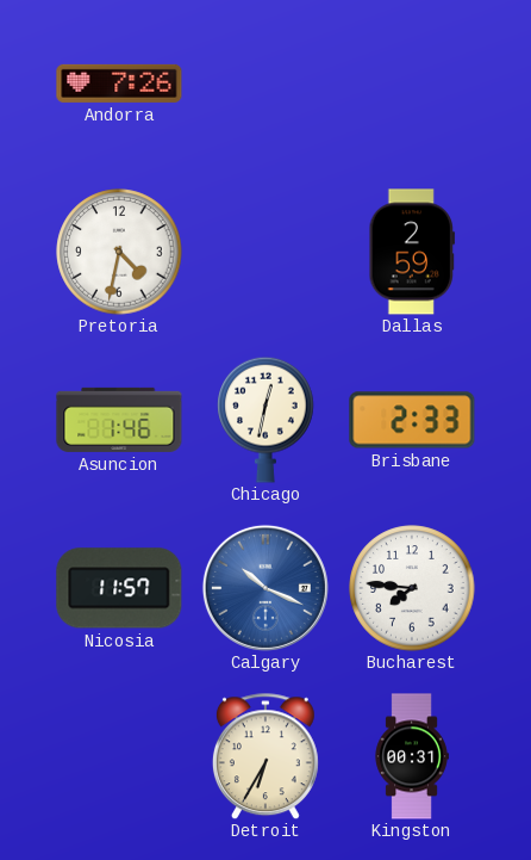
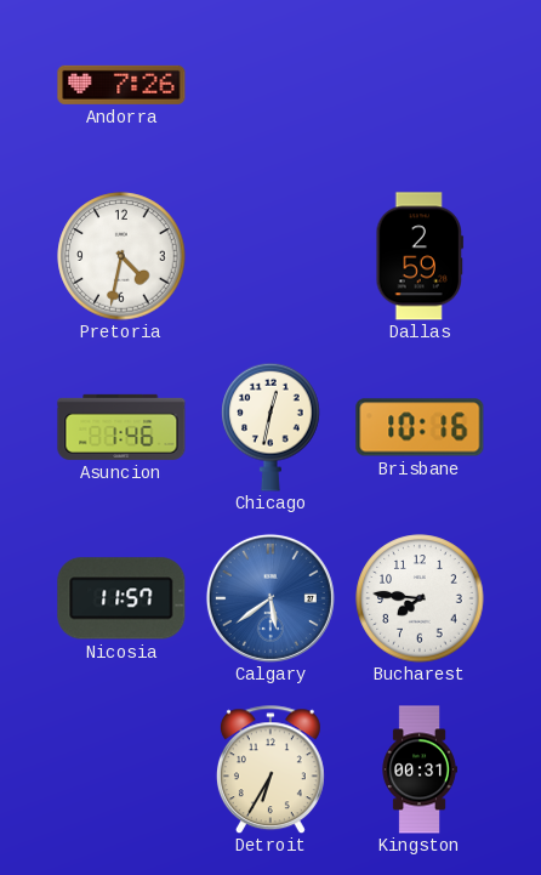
Brisbane: 2:33 -> 10:16 (420, 427)
Calgary: 10:19 -> 5:39 (270, 598)
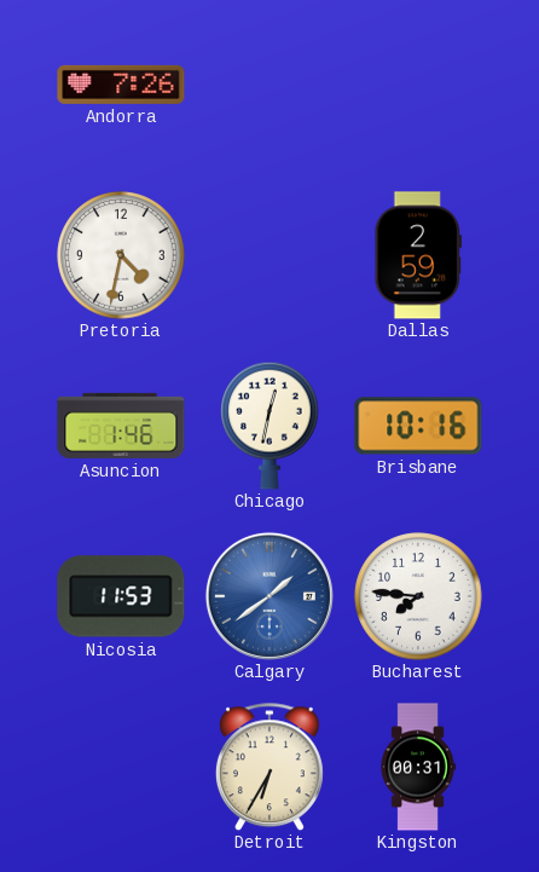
Nicosia: 11:57 -> 11:53 (121, 596)
Calgary: 5:39 -> 1:39 (269, 596)
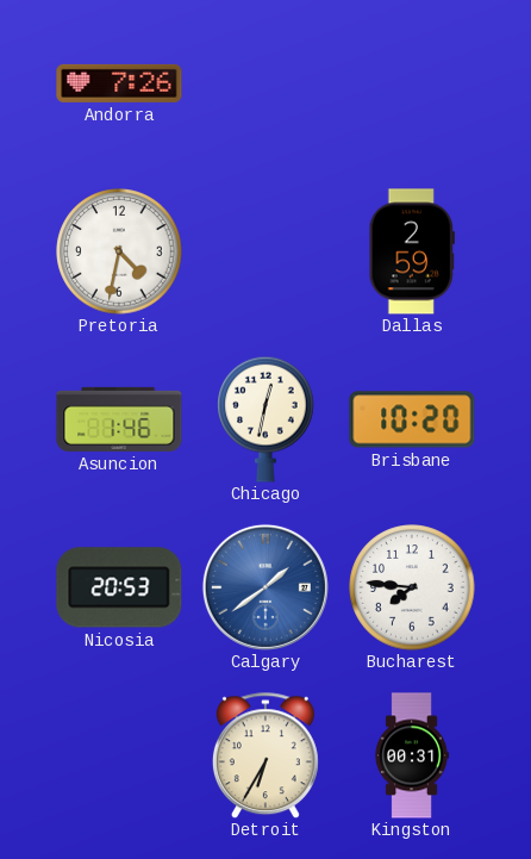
Brisbane: 10:16 -> 10:20 (412, 419)
Nicosia: 11:53 -> 20:53 (119, 587)
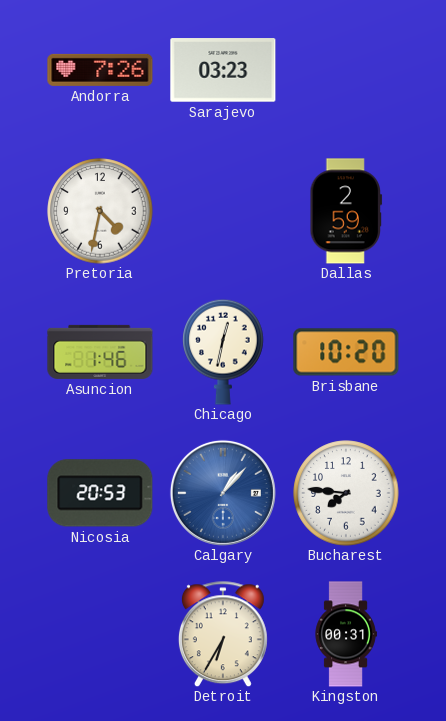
Sarajevo: none -> 03:23 (223, 70)
Calgary: 1:39 -> 1:07 (223, 493)
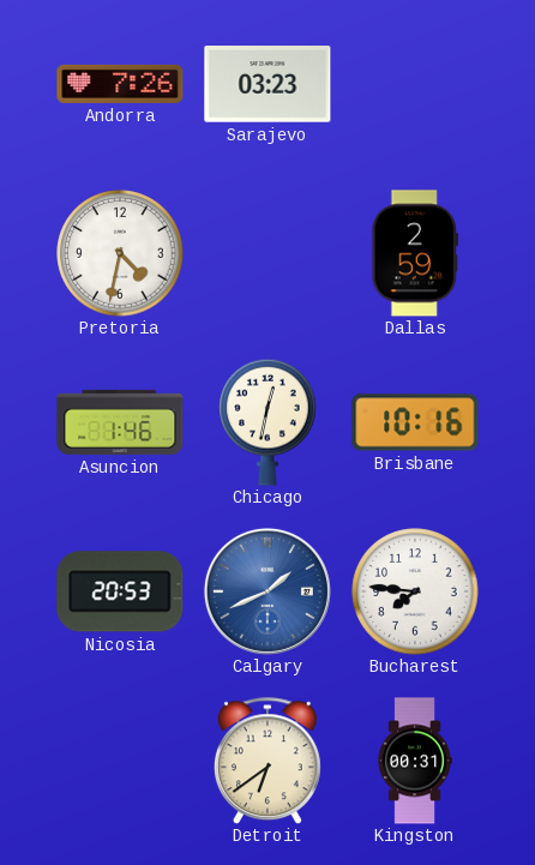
Brisbane: 10:20 -> 10:16 (415, 422)
Calgary: 1:07 -> 1:41 (267, 591)
Detroit: 6:35 -> 6:39 (267, 761)
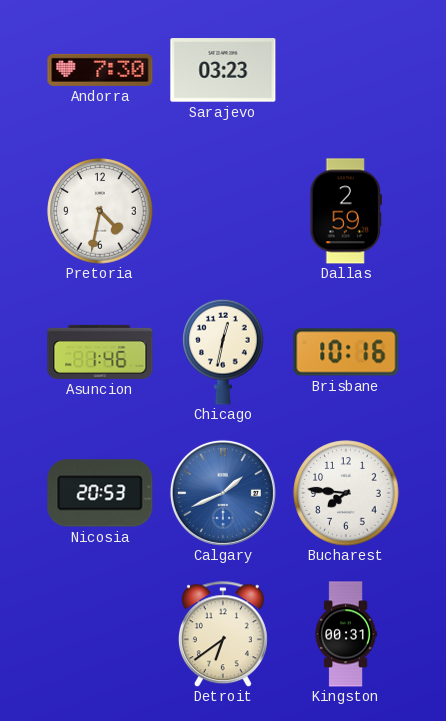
Andorra: 7:26 -> 7:30 (100, 70)
